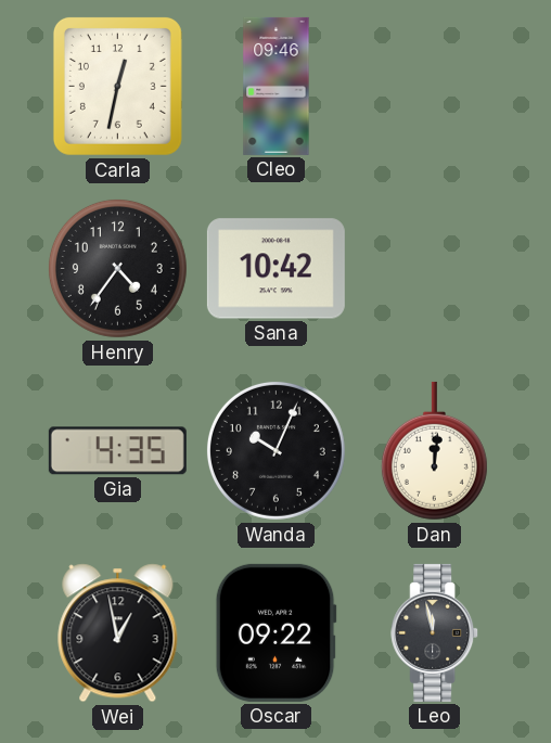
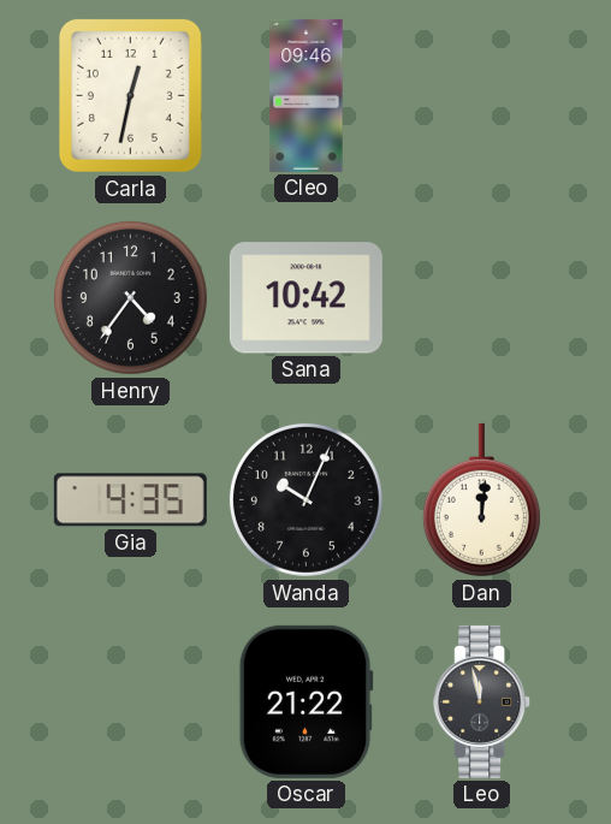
Wei: 12:58 -> none (118, 633)
Oscar: 09:22 -> 21:22 (305, 701)
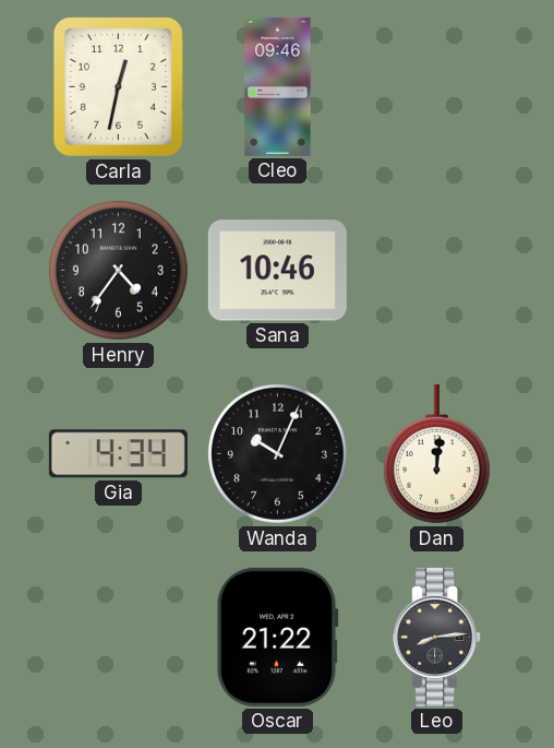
Sana: 10:42 -> 10:46 (277, 271)
Gia: 4:35 -> 4:34 (118, 454)
Leo: 11:58 -> 8:14 (437, 637)
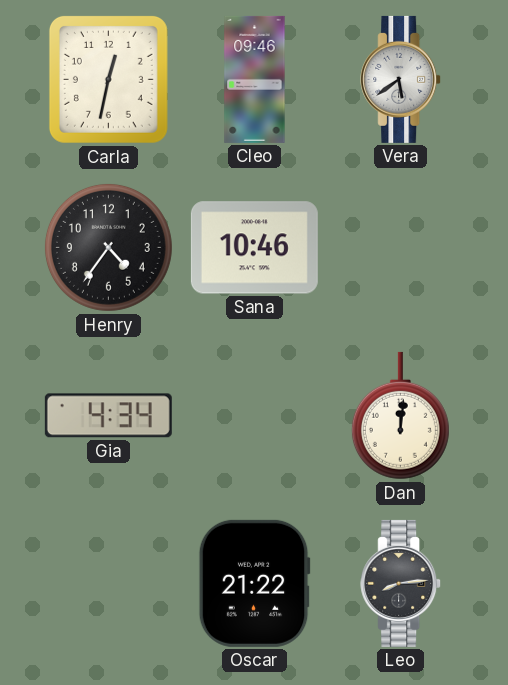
Vera: none -> 5:39 (401, 79)
Wanda: 10:04 -> none (277, 453)
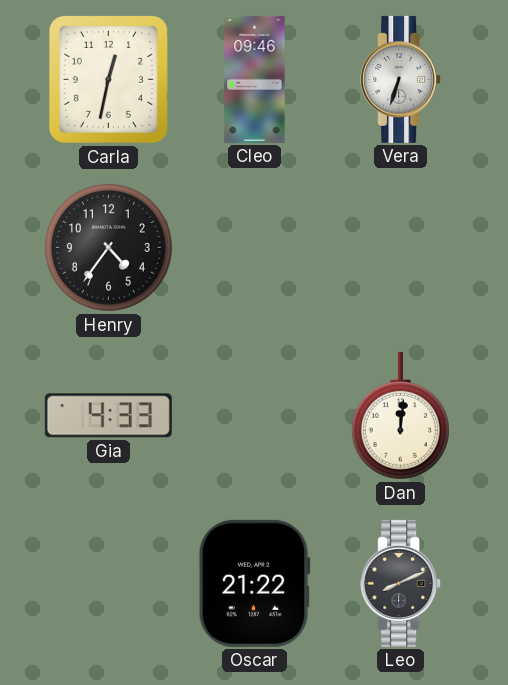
Vera: 5:39 -> 6:33 (401, 79)
Sana: 10:46 -> none (254, 248)
Gia: 4:34 -> 4:33 (108, 416)
Leo: 8:14 -> 8:11 (401, 583)
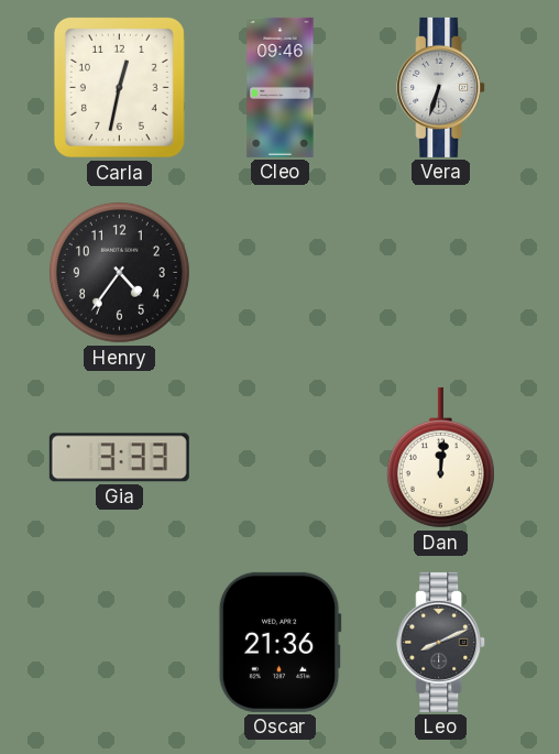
Gia: 4:33 -> 3:33 (119, 458)
Oscar: 21:22 -> 21:36 (279, 642)
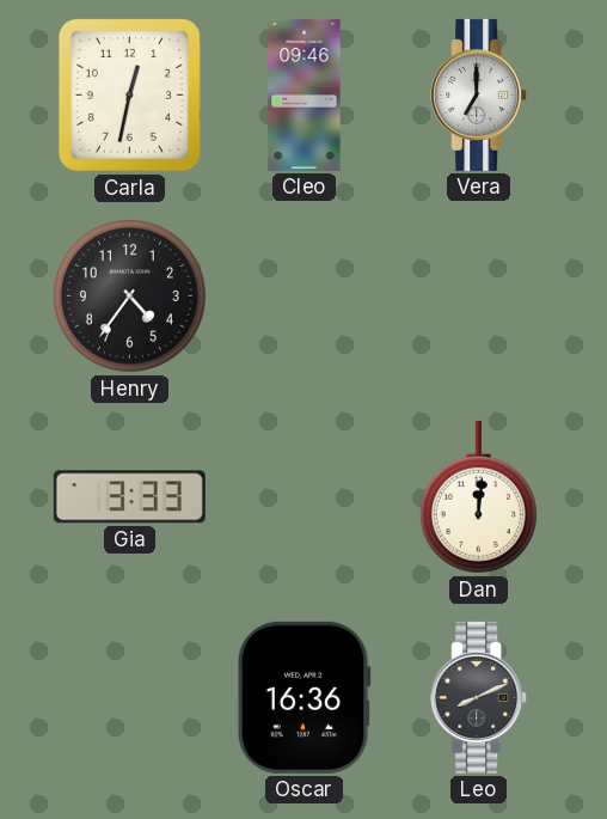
Vera: 6:33 -> 7:00 (479, 94)
Oscar: 21:36 -> 16:36 (303, 697)
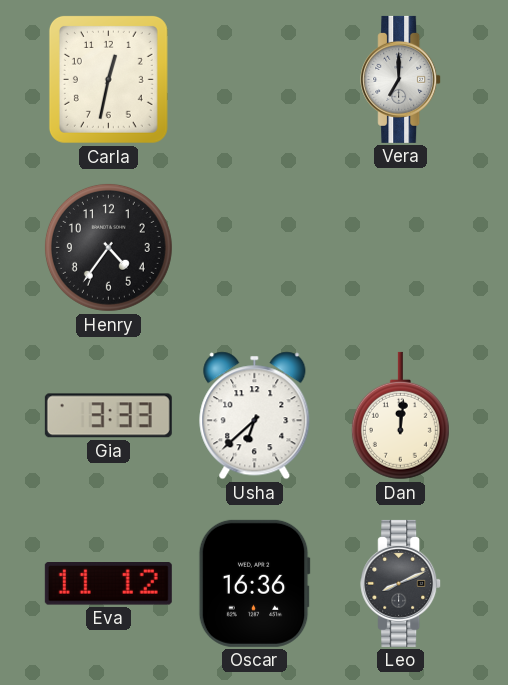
Cleo: 09:46 -> none (305, 94)
Usha: none -> 6:38 (255, 416)
Eva: none -> 11:12 (108, 584)
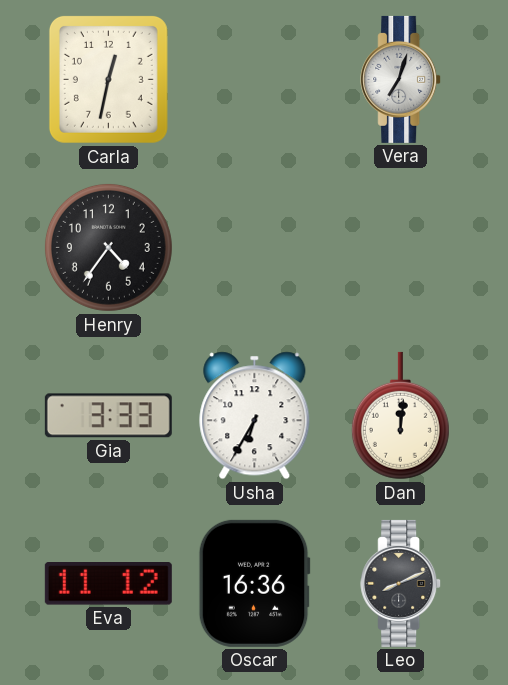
Vera: 7:00 -> 7:03 (401, 79)
Usha: 6:38 -> 6:35 (255, 416)
